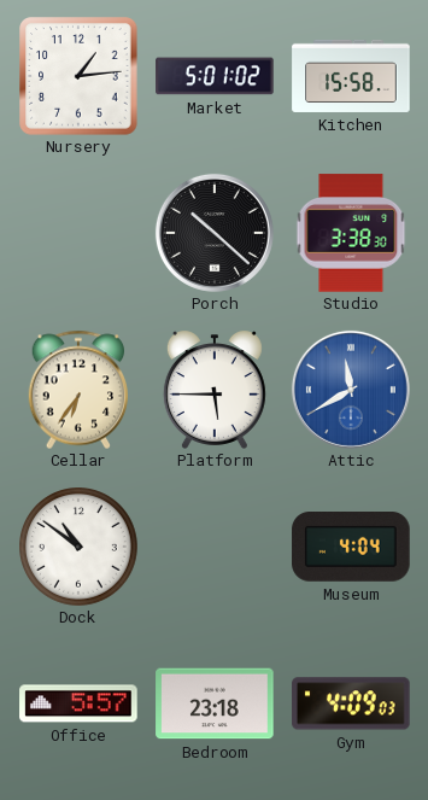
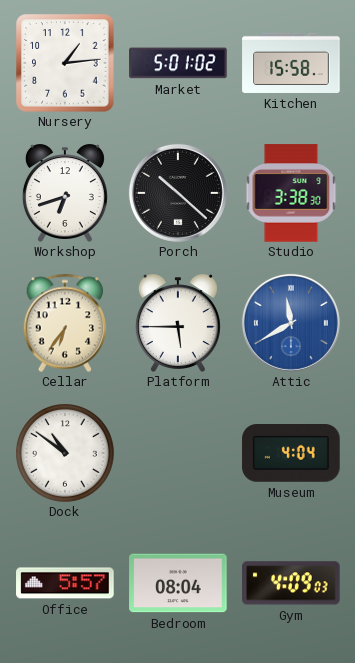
Workshop: none -> 6:42 (65, 193)
Bedroom: 23:18 -> 08:04 (178, 583)
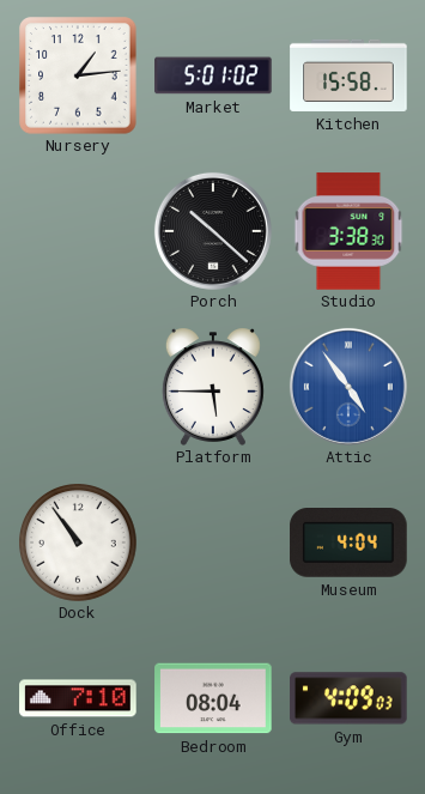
Workshop: 6:42 -> none (65, 193)
Cellar: 6:36 -> none (64, 323)
Attic: 11:40 -> 4:54 (348, 387)
Dock: 10:51 -> 10:54 (78, 544)
Office: 5:57 -> 7:10 (78, 698)
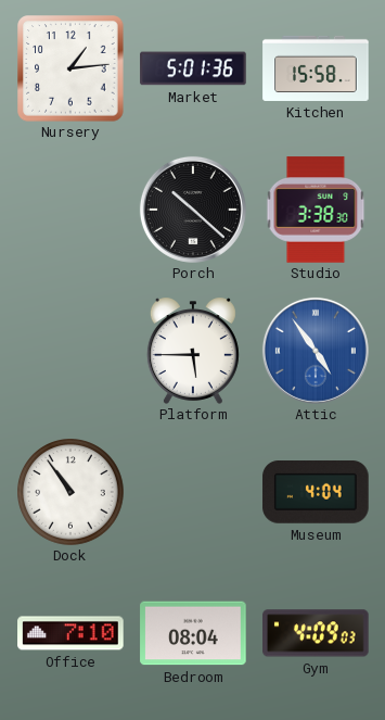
Market: 5:01:02 -> 5:01:36 (193, 68)
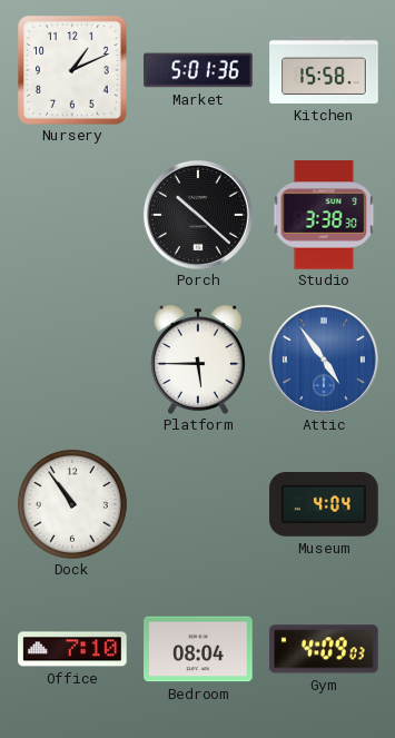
Nursery: 1:14 -> 1:11 (72, 70)
